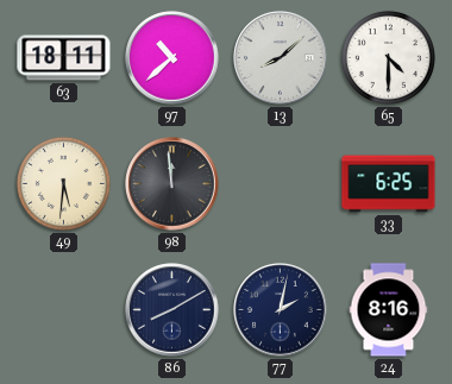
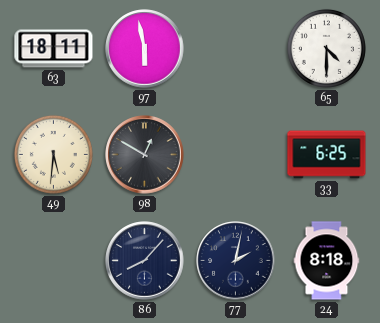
97: 10:38 -> 5:58 (145, 49)
13: 8:08 -> none (281, 58)
98: 11:59 -> 12:50 (145, 155)
86: 8:10 -> 8:07 (145, 261)
24: 8:16 -> 8:18 (327, 261)
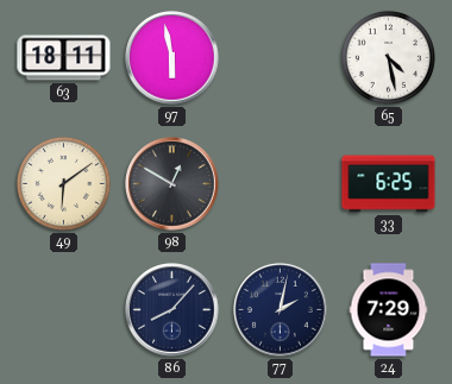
65: 4:30 -> 4:28 (388, 57)
49: 5:31 -> 6:09 (63, 183)
24: 8:18 -> 7:29 (389, 310)
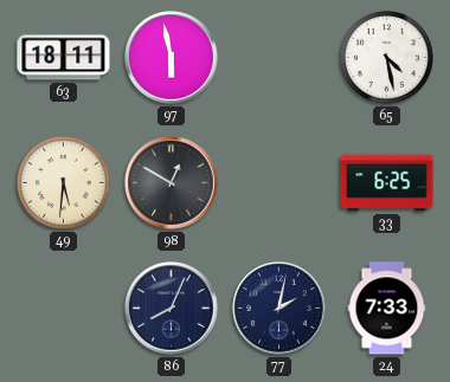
49: 6:09 -> 5:31 (63, 182)
86: 8:07 -> 8:04 (172, 309)
24: 7:29 -> 7:33 (387, 309)
